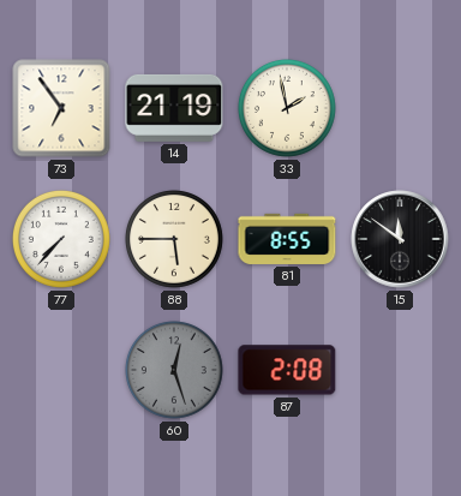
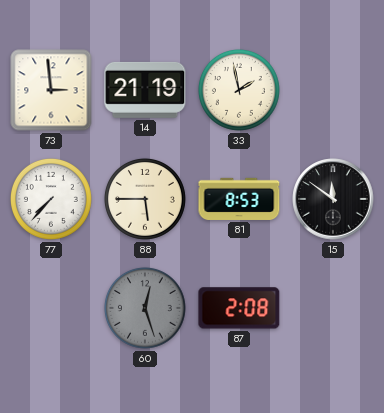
73: 6:54 -> 2:59 (51, 90)
81: 8:55 -> 8:53 (239, 199)
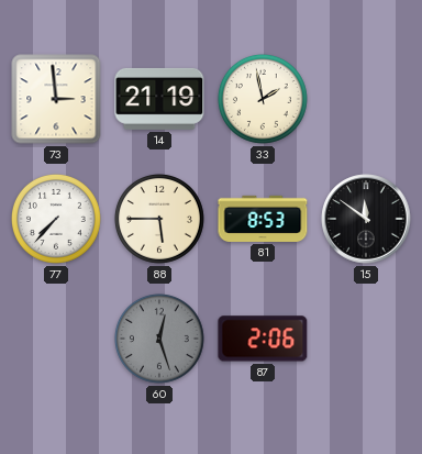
87: 2:08 -> 2:06 (263, 339)
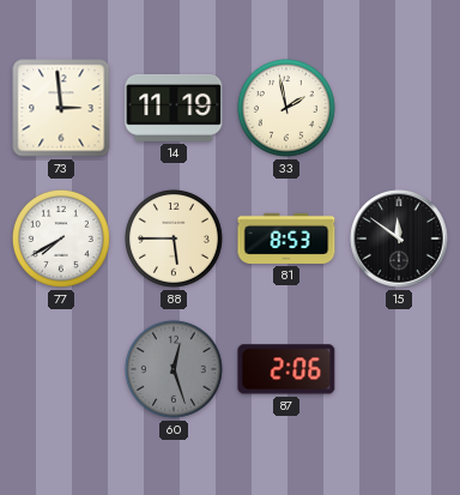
14: 21:19 -> 11:19 (174, 108)
77: 7:37 -> 7:40 (61, 239)
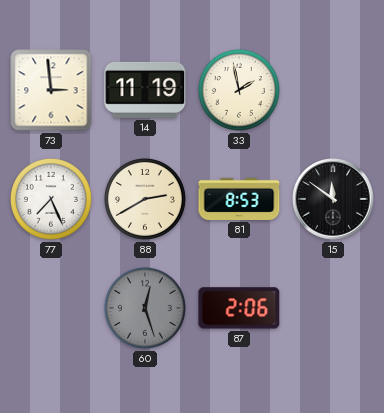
77: 7:40 -> 7:26 (51, 199)
88: 5:45 -> 2:40 (145, 199)
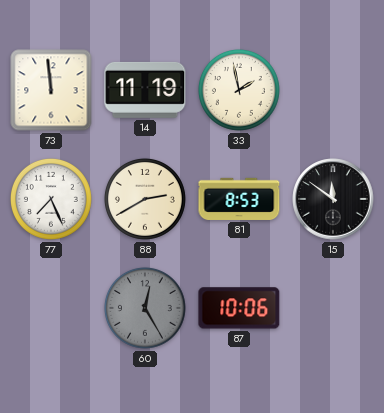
73: 2:59 -> 11:59 (51, 90)
60: 12:27 -> 12:25 (145, 308)
87: 2:06 -> 10:06 (239, 308)
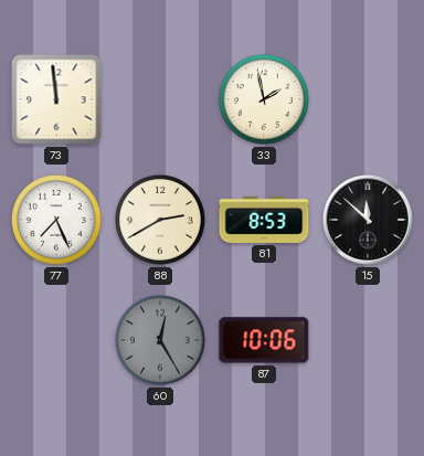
14: 11:19 -> none (145, 90)
15: 11:51 -> 11:52 (368, 220)
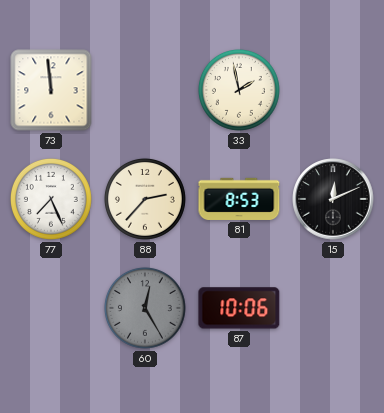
88: 2:40 -> 2:37 (145, 199)
15: 11:52 -> 12:11 (333, 199)
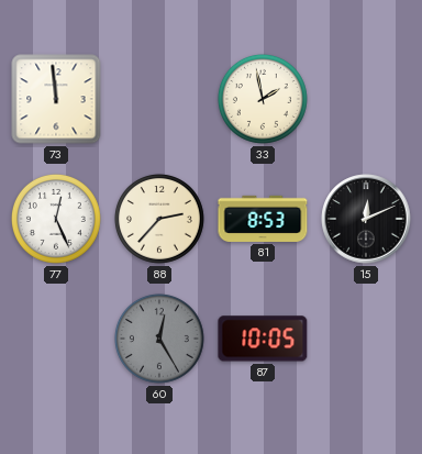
77: 7:26 -> 12:26 (56, 219)
87: 10:06 -> 10:05 (263, 339)
